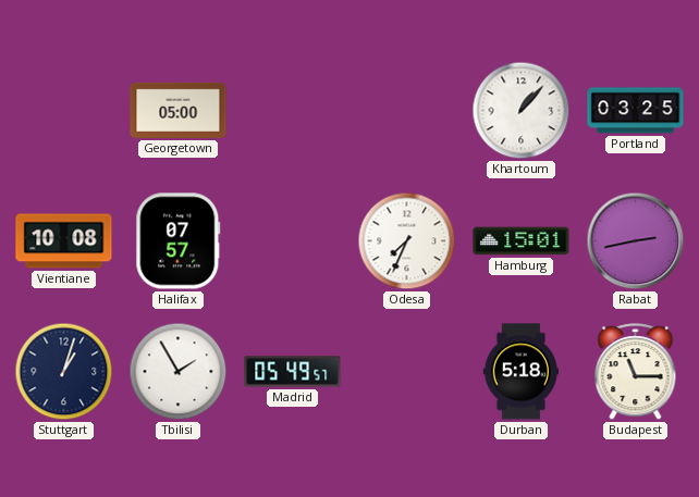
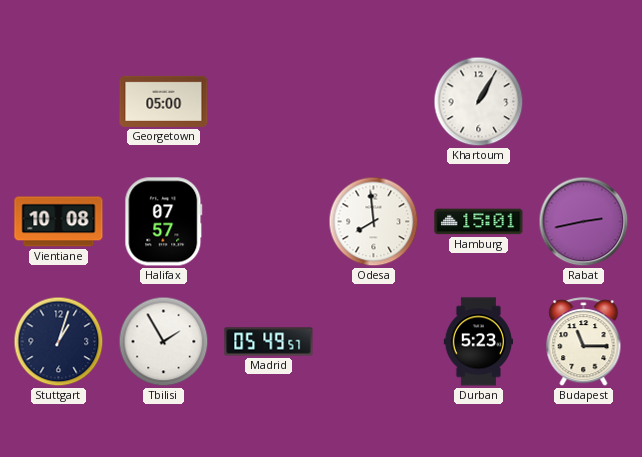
Khartoum: 1:07 -> 1:05 (479, 102)
Portland: 03:25 -> none (636, 111)
Odesa: 7:34 -> 7:59 (374, 222)
Durban: 5:18 -> 5:23 (478, 342)
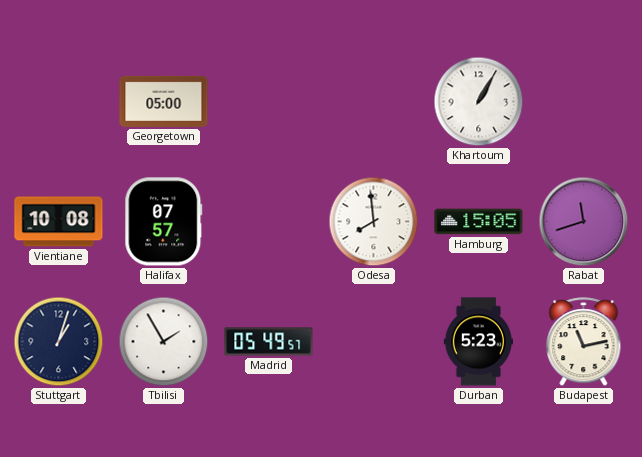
Hamburg: 15:01 -> 15:05 (479, 222)
Rabat: 2:43 -> 11:42 (584, 222)
Budapest: 11:15 -> 11:13 (584, 342)
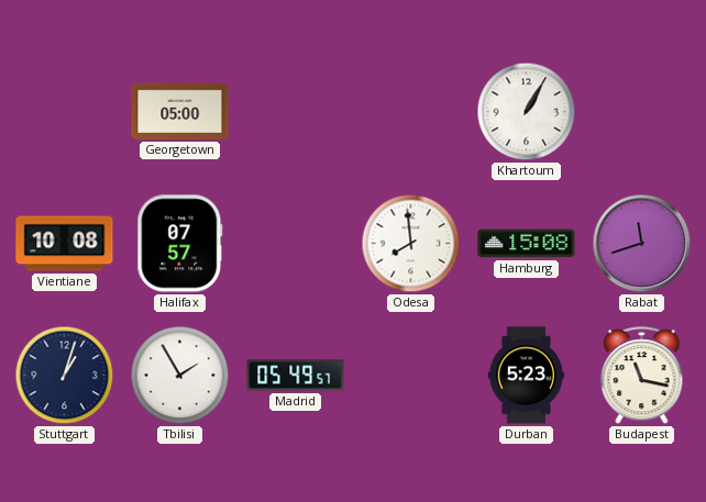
Hamburg: 15:05 -> 15:08 (527, 244)
Budapest: 11:13 -> 11:17 (642, 376)
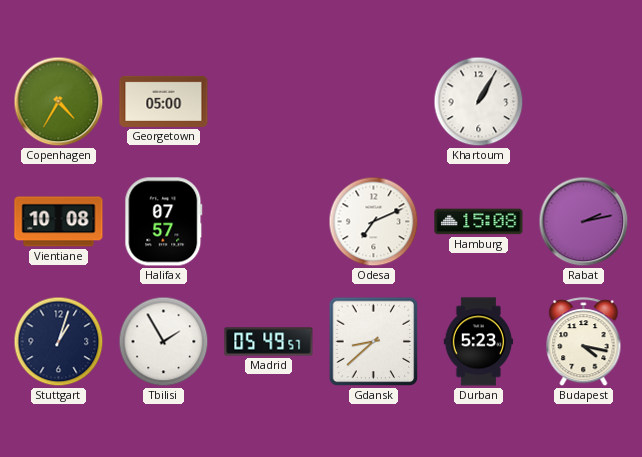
Copenhagen: none -> 4:35 (59, 102)
Odesa: 7:59 -> 7:11 (374, 222)
Rabat: 11:42 -> 2:13 (584, 222)
Gdansk: none -> 8:38 (374, 342)
Budapest: 11:17 -> 4:17 (584, 342)
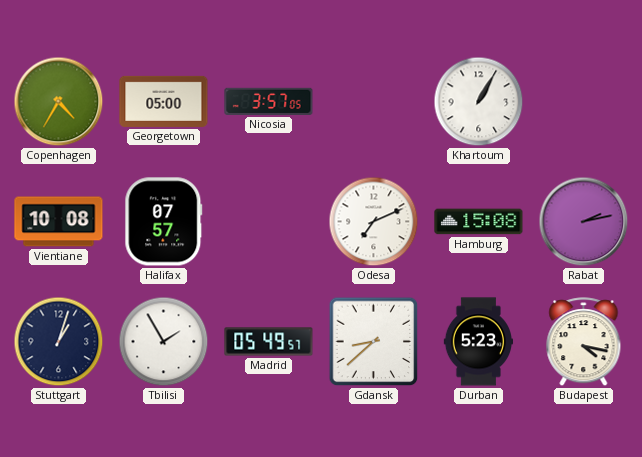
Nicosia: none -> 3:57 (269, 101)
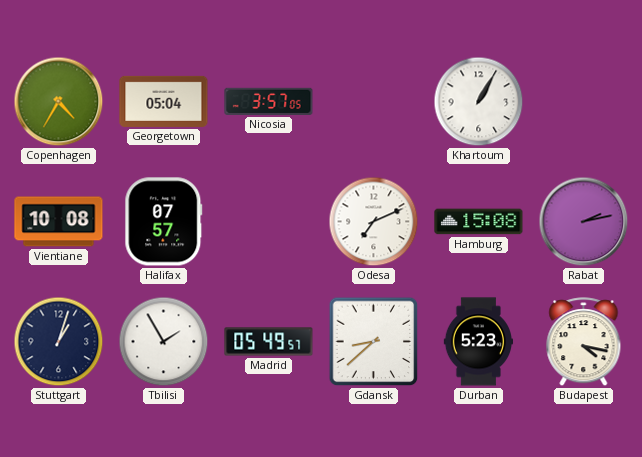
Georgetown: 05:00 -> 05:04 (164, 101)
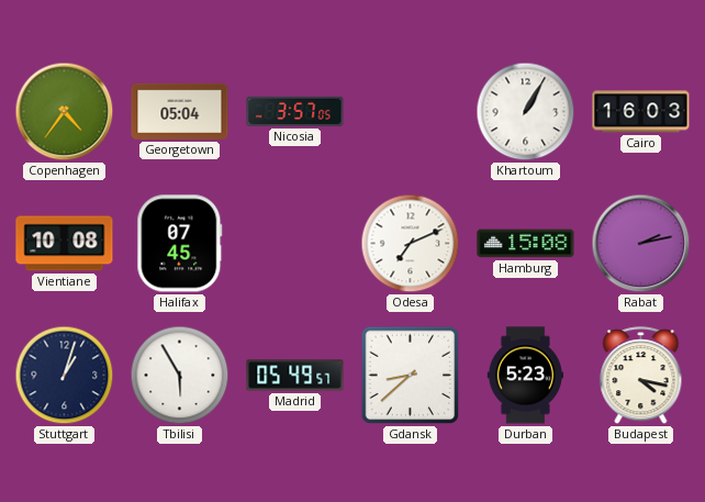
Copenhagen: 4:35 -> 4:36 (65, 112)
Cairo: none -> 16:03 (641, 112)
Halifax: 07:57 -> 07:45 (180, 244)
Tbilisi: 1:55 -> 5:55 (180, 376)
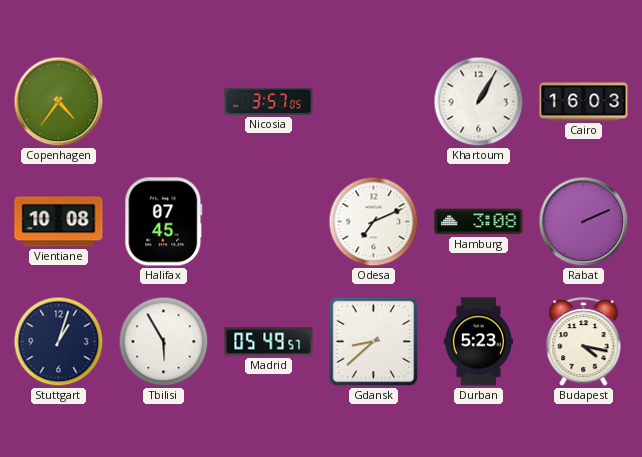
Georgetown: 05:04 -> none (180, 111)
Hamburg: 15:08 -> 3:08 (479, 222)
Rabat: 2:13 -> 2:11 (584, 222)
